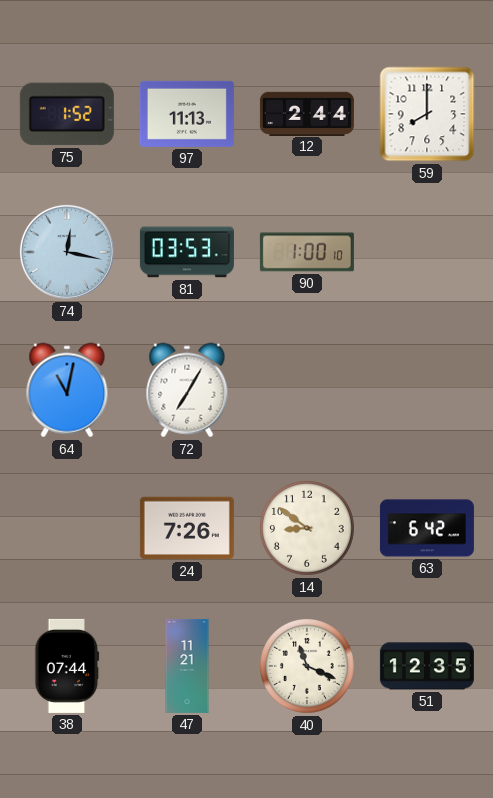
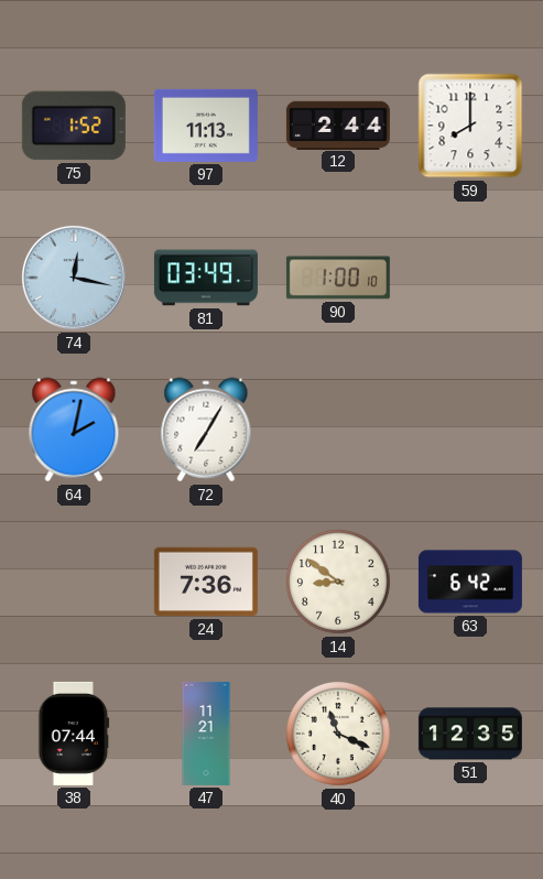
81: 03:53 -> 03:49 (206, 278)
64: 11:02 -> 2:02 (74, 430)
24: 7:26 -> 7:36 (206, 582)
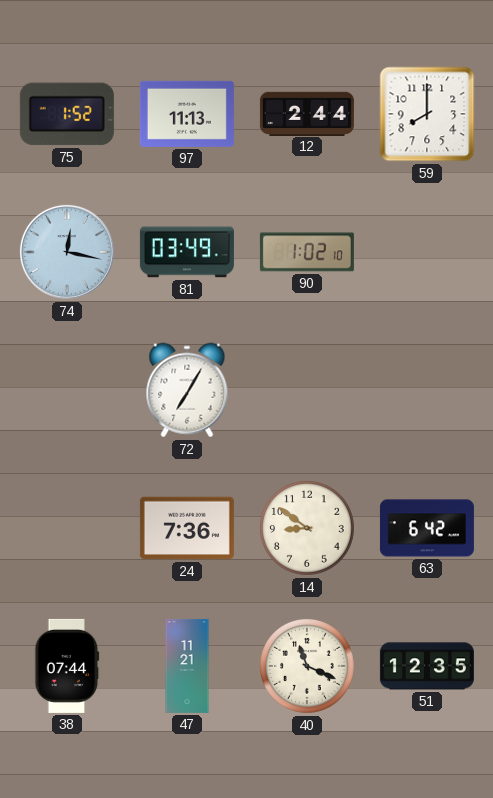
90: 1:00 -> 1:02 (307, 252)
64: 2:02 -> none (74, 430)
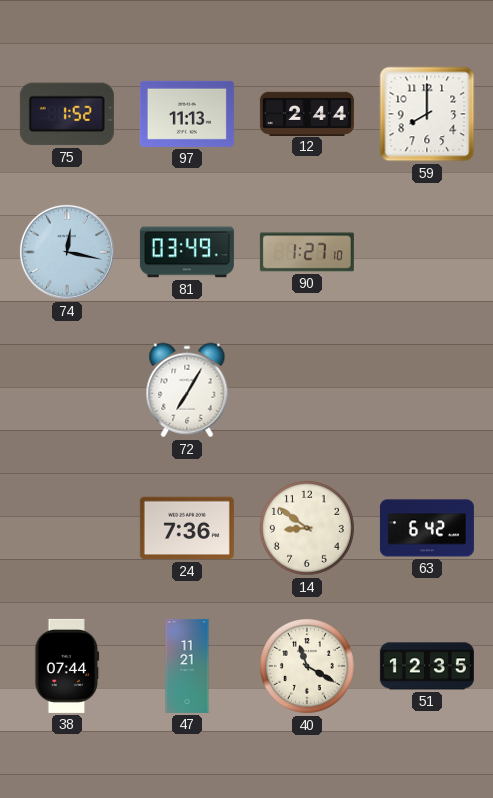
90: 1:02 -> 1:27 (307, 252)
40: 11:19 -> 11:20 (307, 666)
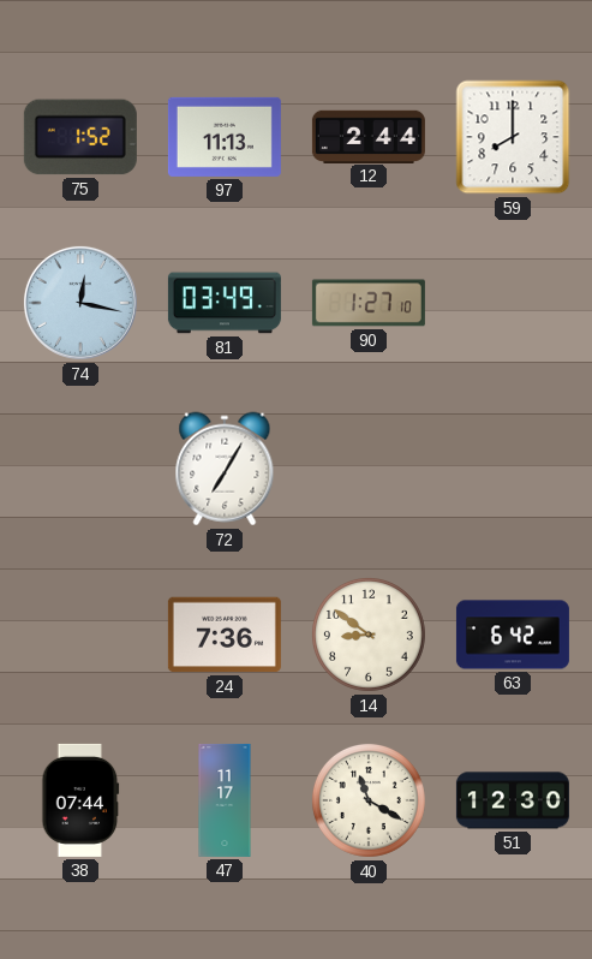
47: 11:21 -> 11:17 (225, 800)
51: 12:35 -> 12:30 (513, 800)
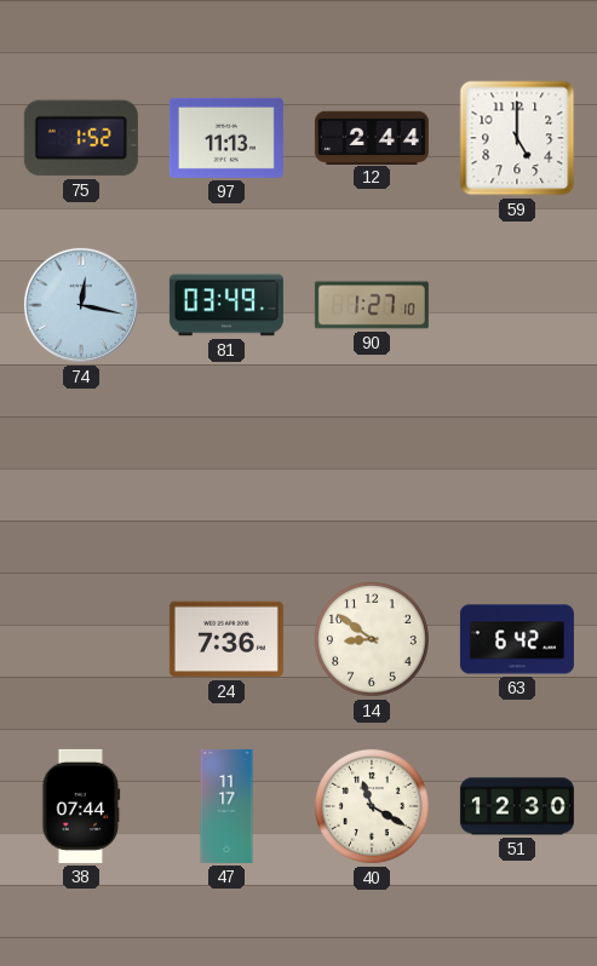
59: 8:00 -> 5:00 (517, 138)
72: 7:05 -> none (225, 469)
